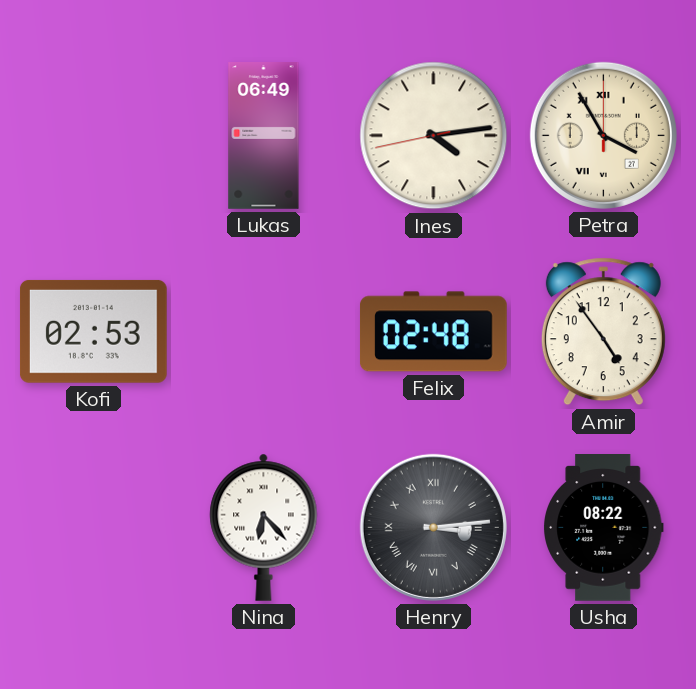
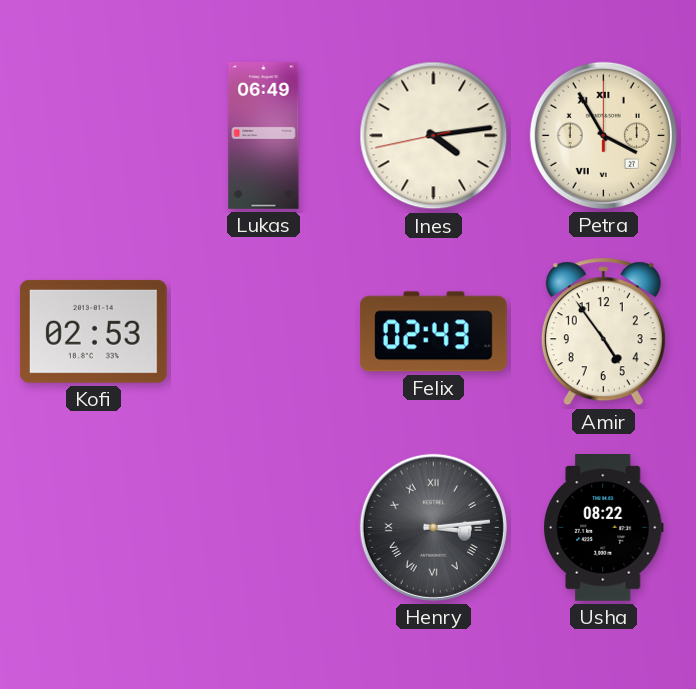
Felix: 02:48 -> 02:43 (434, 332)
Nina: 6:23 -> none (264, 527)
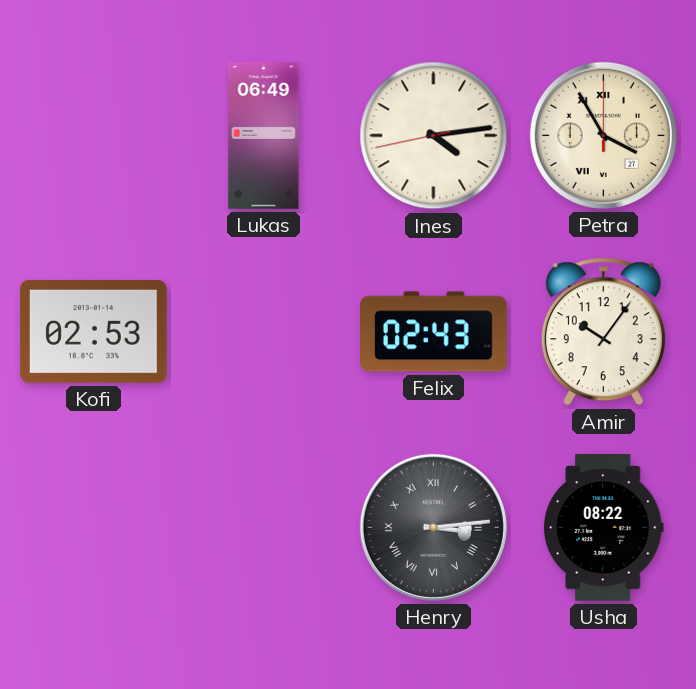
Amir: 4:54 -> 10:06 (603, 332)
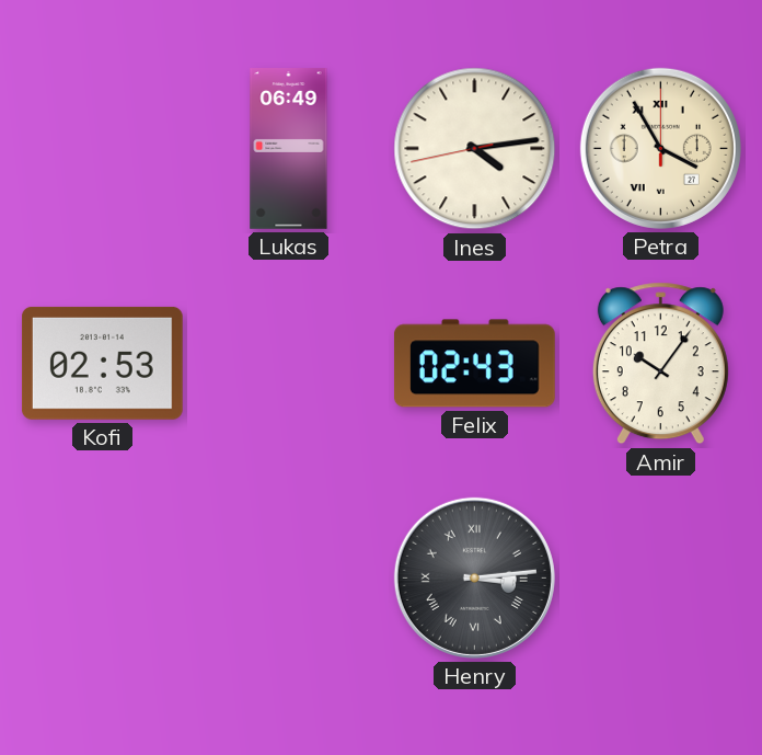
Usha: 08:22 -> none (603, 528)
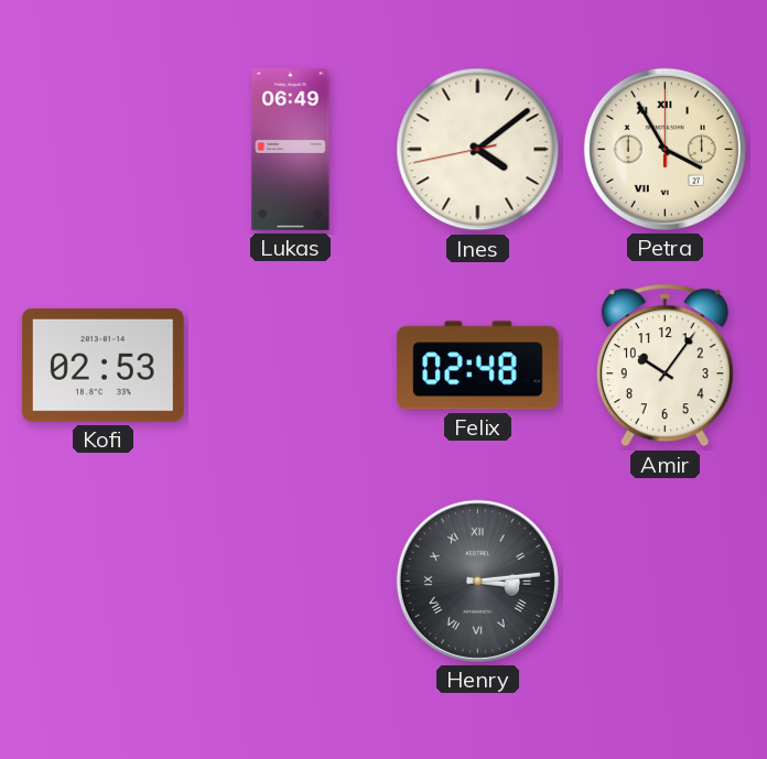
Ines: 4:13 -> 4:08 (478, 150)
Felix: 02:43 -> 02:48 (478, 366)
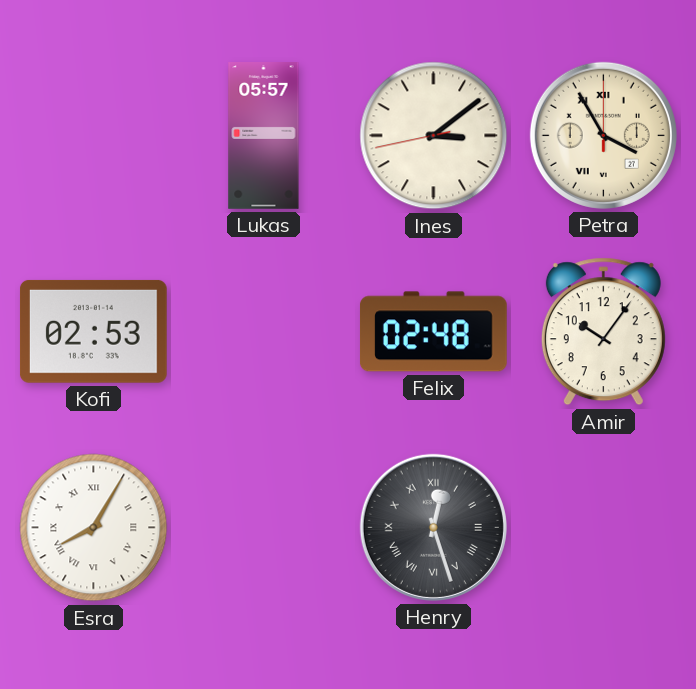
Lukas: 06:49 -> 05:57 (264, 136)
Ines: 4:08 -> 3:08 (434, 136)
Esra: none -> 8:05 (94, 528)
Henry: 3:14 -> 12:27 (433, 527)
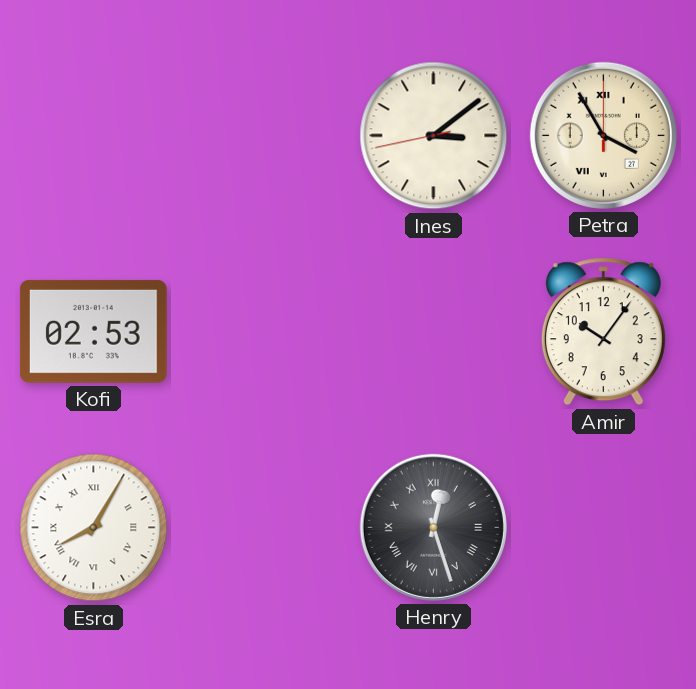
Lukas: 05:57 -> none (264, 136)
Felix: 02:48 -> none (434, 332)
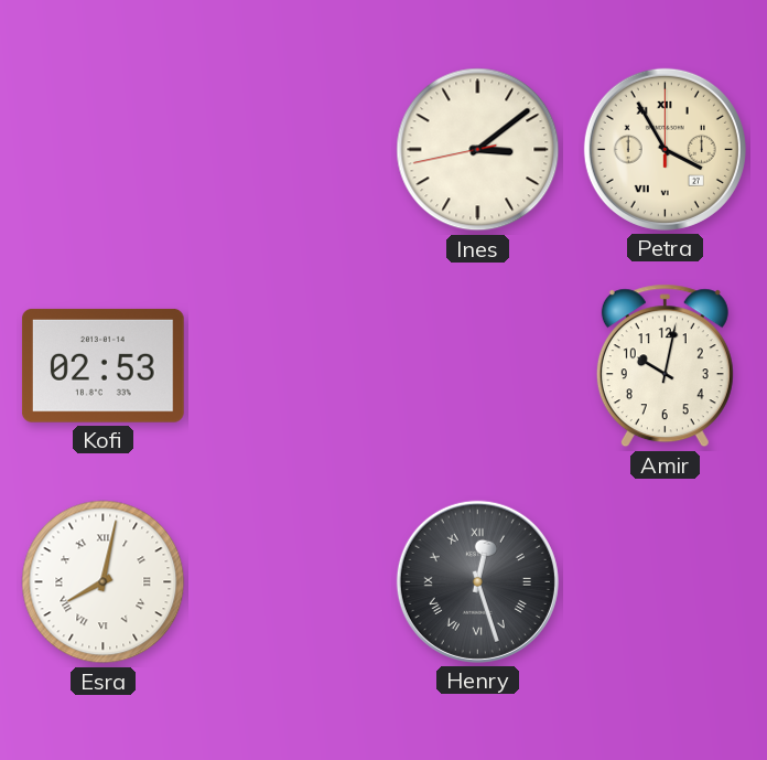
Amir: 10:06 -> 10:02 (665, 366)
Esra: 8:05 -> 8:02 (104, 582)
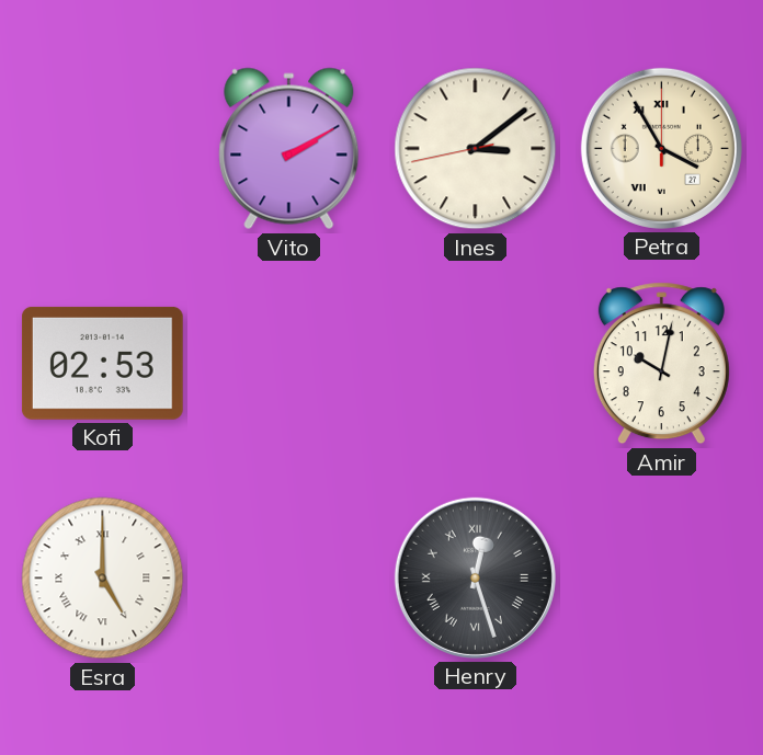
Vito: none -> 2:10 (289, 149)
Esra: 8:02 -> 5:00 (103, 579)
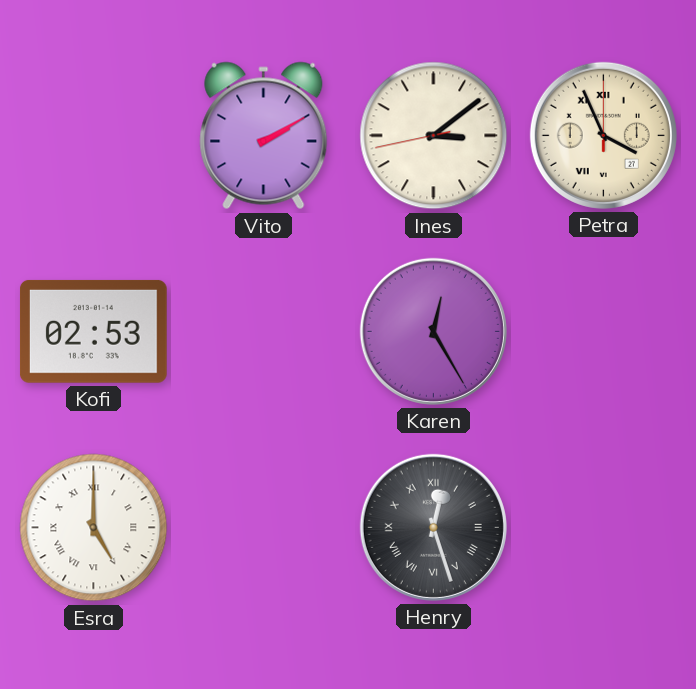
Petra: 3:55 -> 3:56 (603, 135)
Karen: none -> 12:25 (433, 331)
Amir: 10:02 -> none (661, 364)
